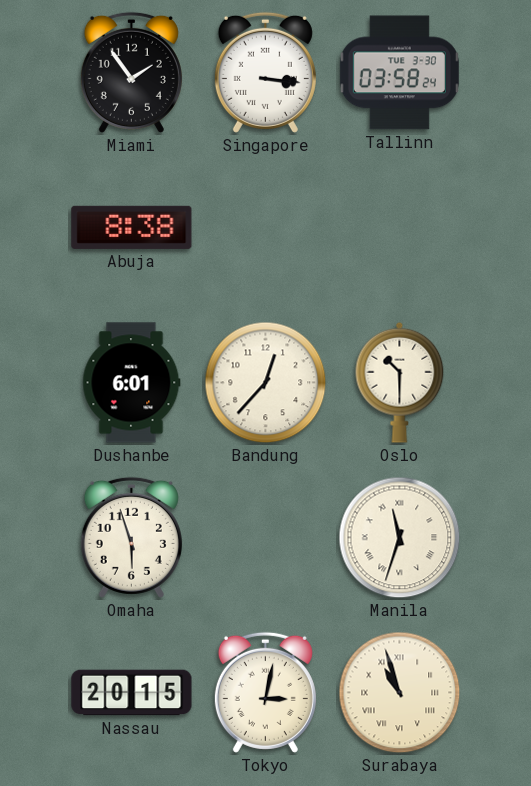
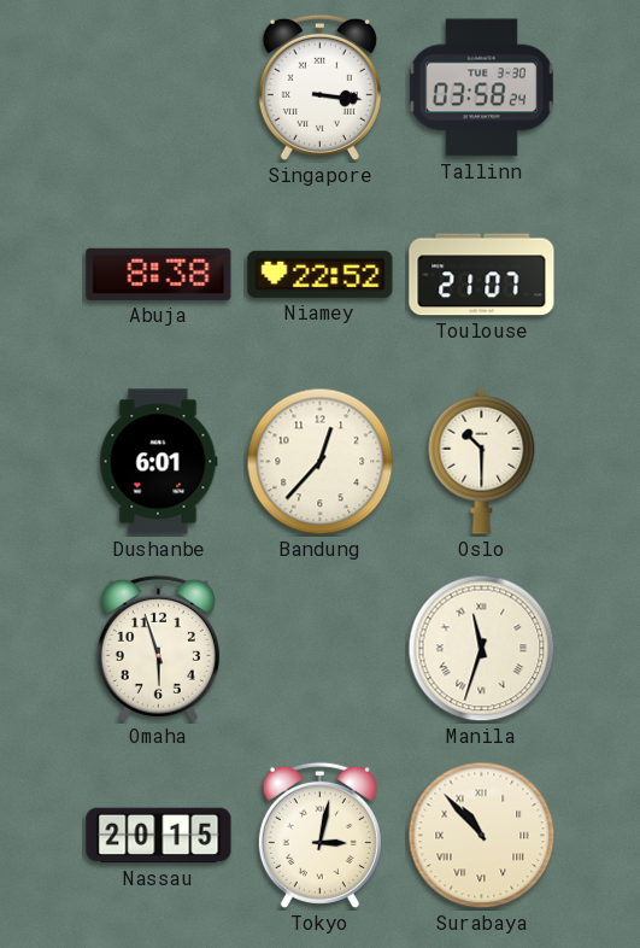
Miami: 1:54 -> none (131, 72)
Niamey: none -> 22:52 (321, 274)
Toulouse: none -> 21:07 (482, 275)
Surabaya: 10:57 -> 10:53 (482, 836)
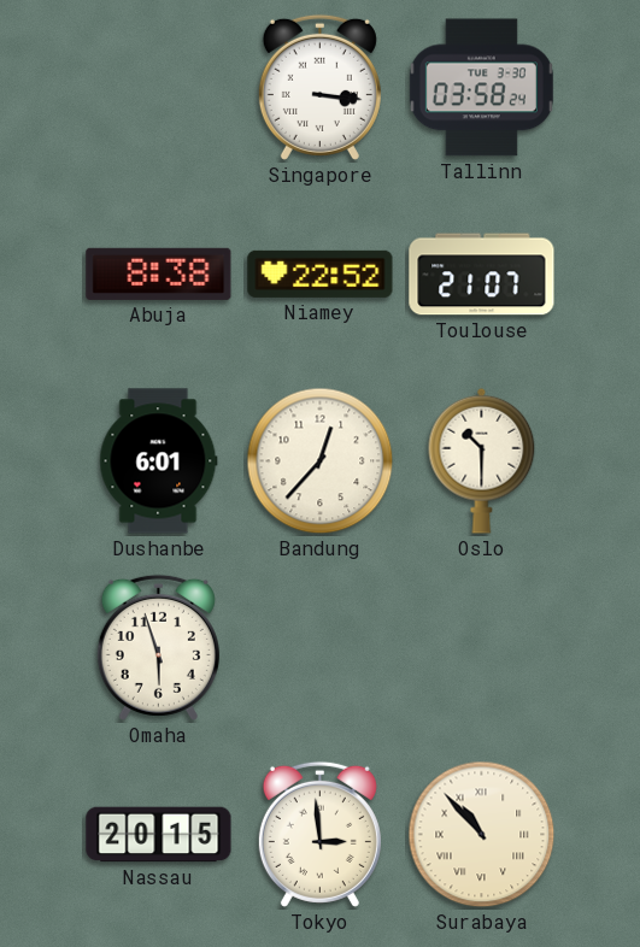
Manila: 11:33 -> none (482, 649)
Tokyo: 3:02 -> 2:59 (319, 834)
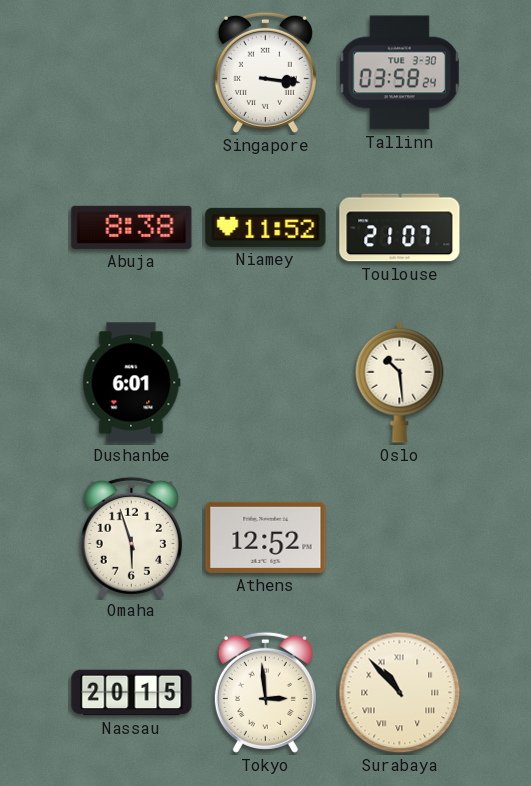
Niamey: 22:52 -> 11:52 (266, 227)
Bandung: 12:37 -> none (321, 461)
Oslo: 10:30 -> 10:29 (400, 382)
Athens: none -> 12:52 (266, 537)
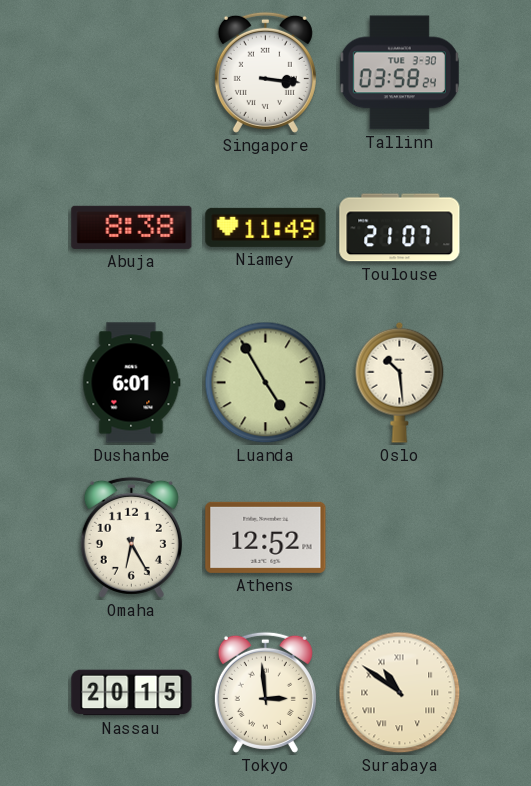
Niamey: 11:52 -> 11:49 (266, 227)
Luanda: none -> 4:55 (266, 383)
Omaha: 5:57 -> 6:25 (131, 537)
Surabaya: 10:53 -> 10:51 (400, 693)
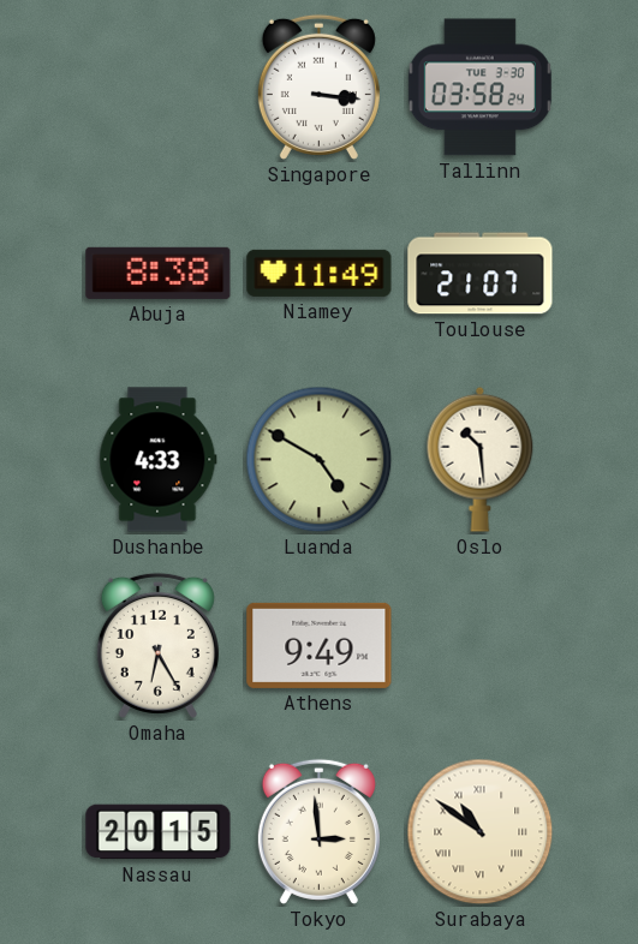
Dushanbe: 6:01 -> 4:33 (159, 460)
Luanda: 4:55 -> 4:50 (320, 460)
Athens: 12:52 -> 9:49 (320, 645)
